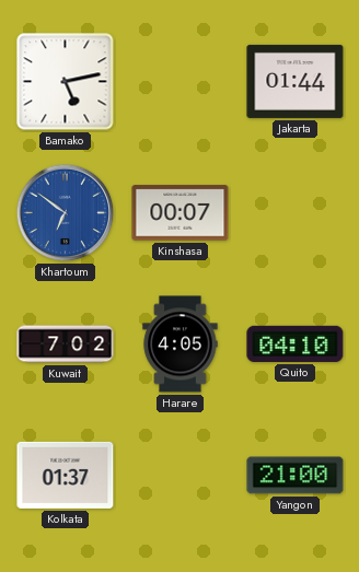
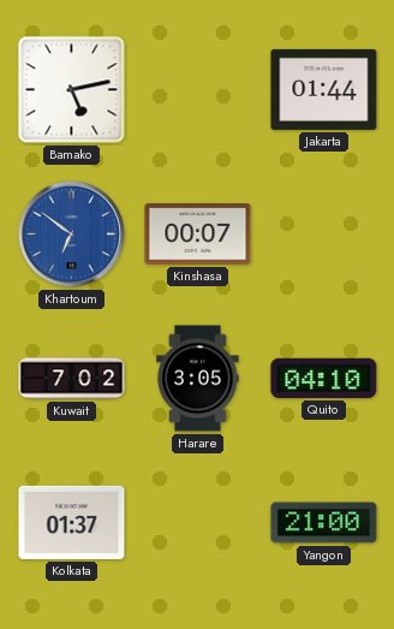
Harare: 4:05 -> 3:05 (198, 379)
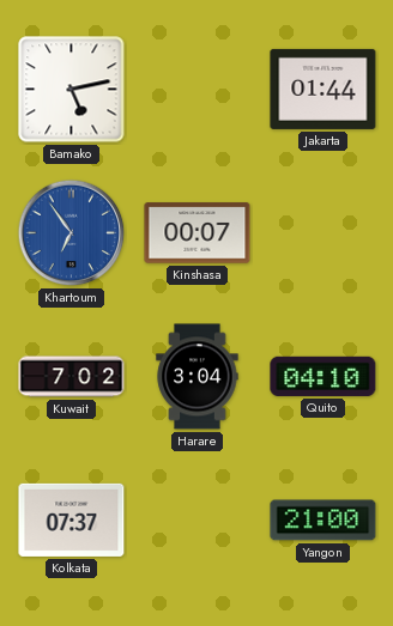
Khartoum: 6:51 -> 6:54 (72, 233)
Harare: 3:05 -> 3:04 (198, 377)
Kolkata: 01:37 -> 07:37 (72, 519)
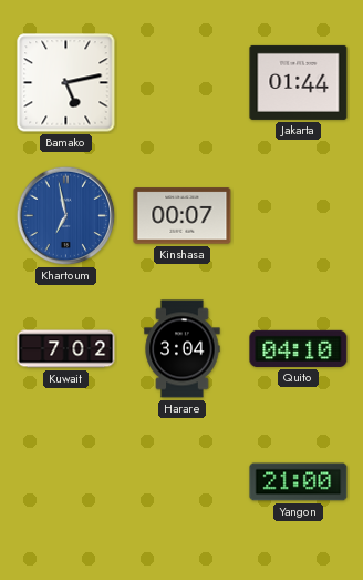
Khartoum: 6:54 -> 6:58 (66, 216)
Kolkata: 07:37 -> none (72, 519)
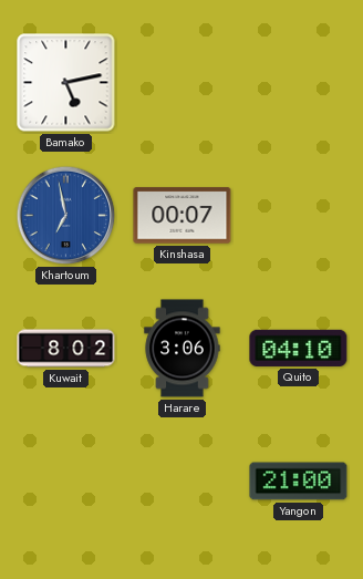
Jakarta: 01:44 -> none (299, 82)
Kuwait: 7:02 -> 8:02 (66, 349)
Harare: 3:04 -> 3:06 (183, 349)
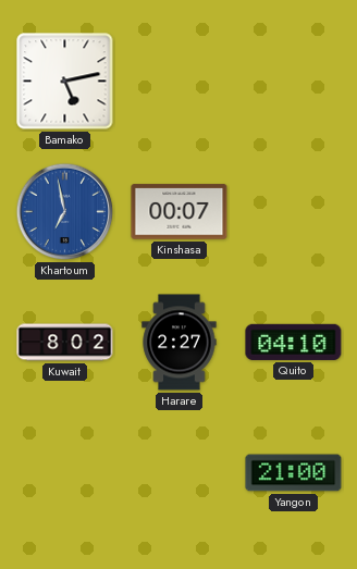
Harare: 3:06 -> 2:27 (180, 343)
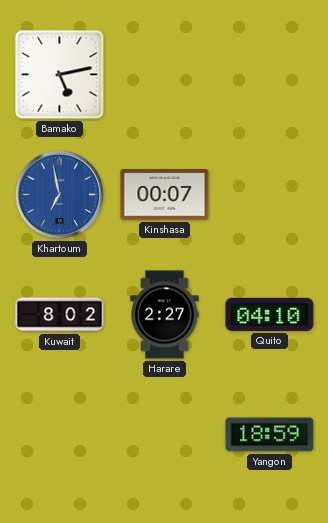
Yangon: 21:00 -> 18:59 (270, 435)
